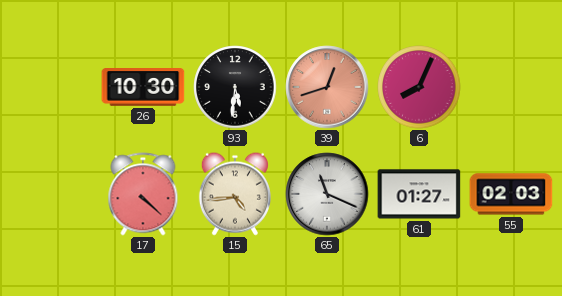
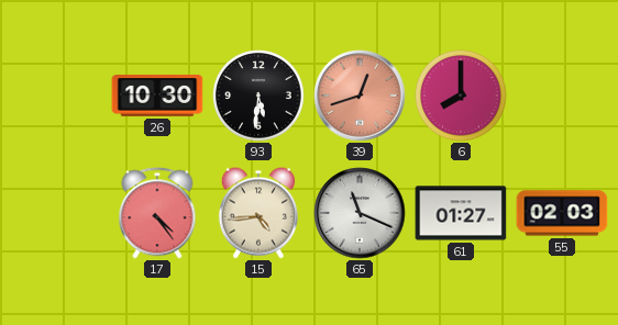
6: 8:04 -> 8:00 (461, 96)
17: 4:22 -> 4:24 (157, 213)
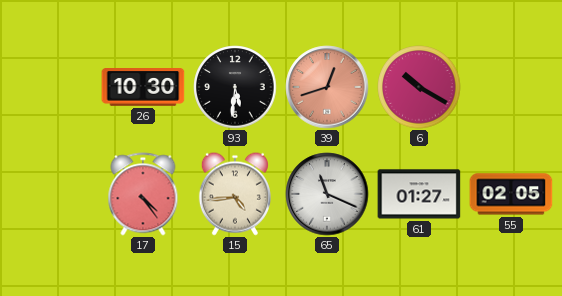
6: 8:00 -> 10:20 (419, 87)
55: 02:03 -> 02:05 (511, 194)
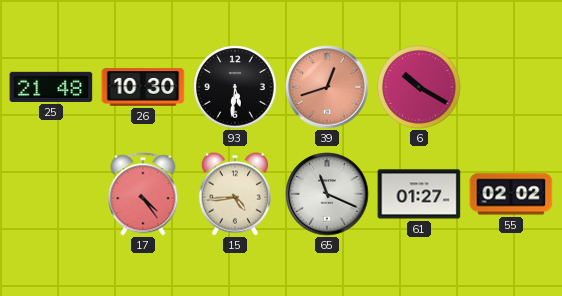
25: none -> 21:48 (51, 87)
55: 02:05 -> 02:02 (511, 194)
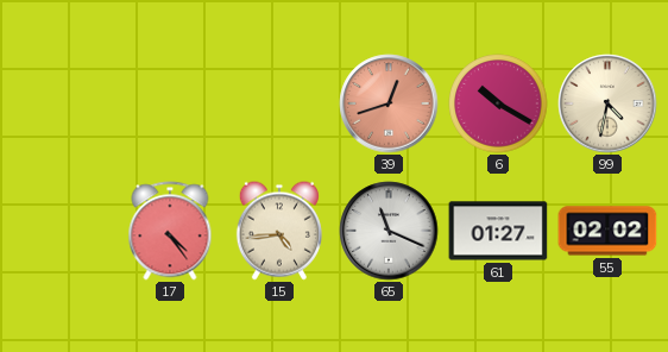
25: 21:48 -> none (51, 87)
26: 10:30 -> none (143, 87)
93: 5:31 -> none (235, 87)
99: none -> 4:32 (607, 103)
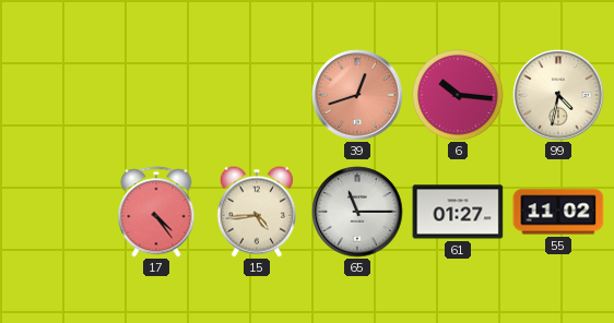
6: 10:20 -> 10:16 (458, 95)
65: 11:19 -> 11:15 (357, 212)
55: 02:02 -> 11:02 (558, 212)
